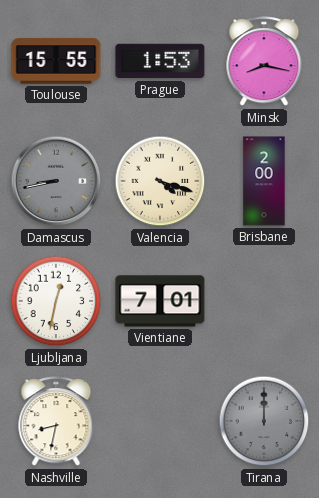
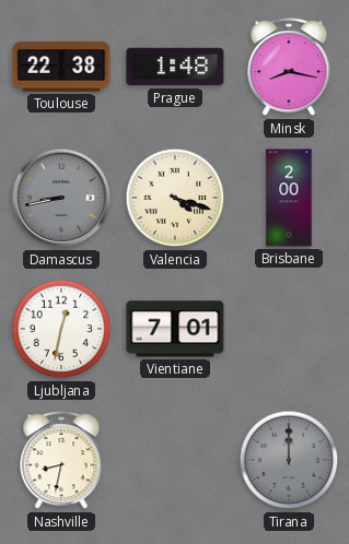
Toulouse: 15:55 -> 22:38 (61, 67)
Prague: 1:53 -> 1:48 (175, 67)
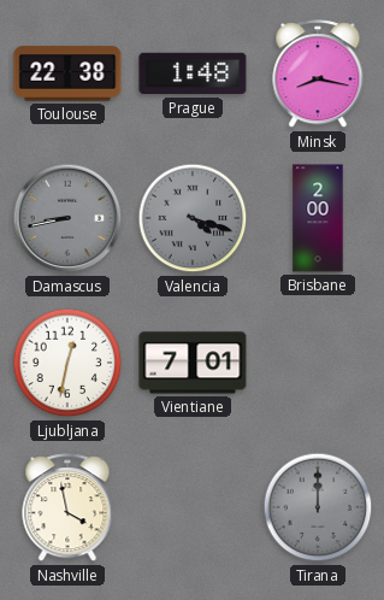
Valencia dial: cream -> grey (193, 218)
Nashville: 8:32 -> 3:58 (67, 508)
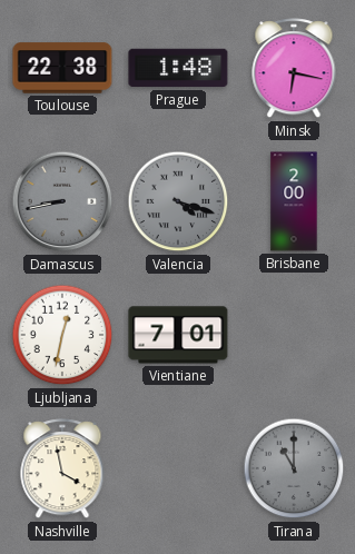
Minsk: 8:17 -> 6:17 (294, 69)
Tirana: 12:00 -> 11:00 (294, 468)
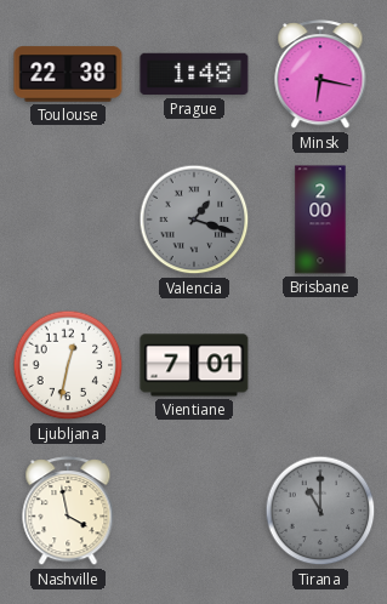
Damascus: 8:43 -> none (62, 201)
Valencia: 4:18 -> 1:18 (194, 220)
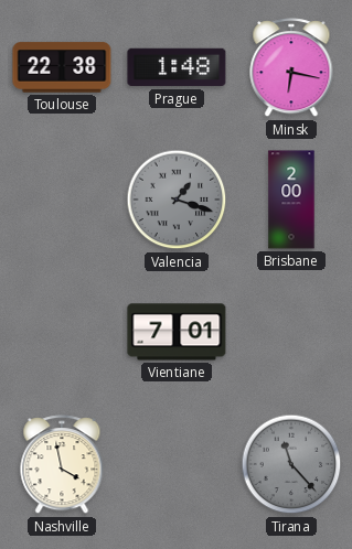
Ljubljana: 12:32 -> none (68, 365)
Tirana: 11:00 -> 11:23 (291, 464)
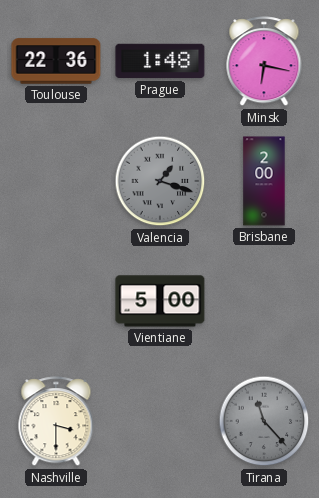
Toulouse: 22:38 -> 22:36 (56, 61)
Vientiane: 7:01 -> 5:00 (160, 301)
Nashville: 3:58 -> 3:30 (56, 422)
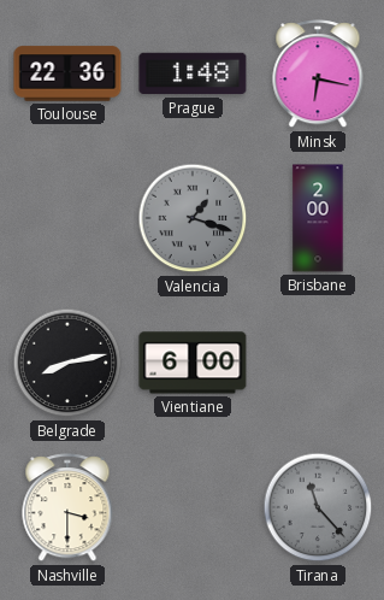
Belgrade: none -> 8:13 (67, 363)
Vientiane: 5:00 -> 6:00 (193, 363)
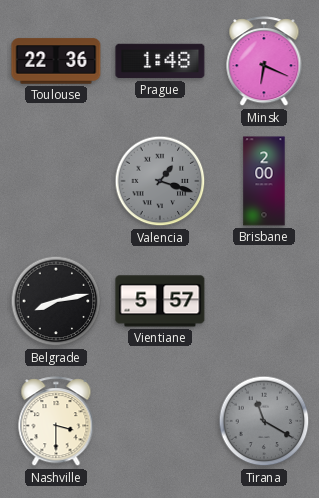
Minsk: 6:17 -> 6:19 (264, 62)
Vientiane: 6:00 -> 5:57 (160, 301)
Tirana: 11:23 -> 11:20 (264, 421)
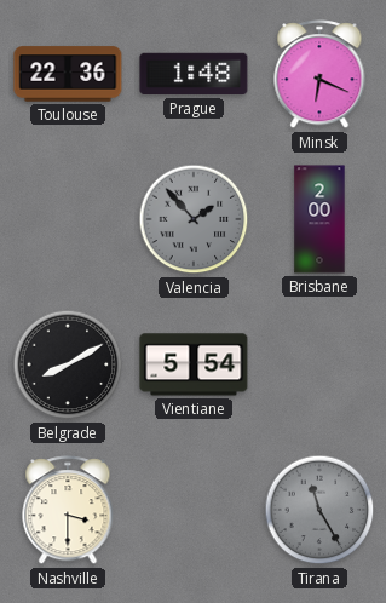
Valencia: 1:18 -> 1:53 (194, 219)
Belgrade: 8:13 -> 8:10 (68, 364)
Vientiane: 5:57 -> 5:54 (194, 364)
Tirana: 11:20 -> 11:25 (319, 510)
